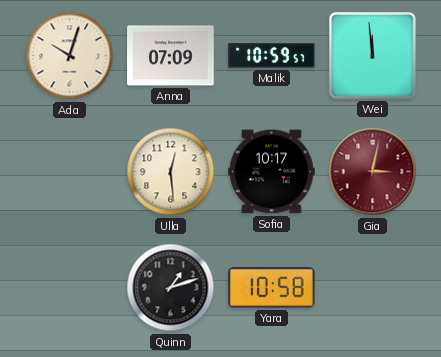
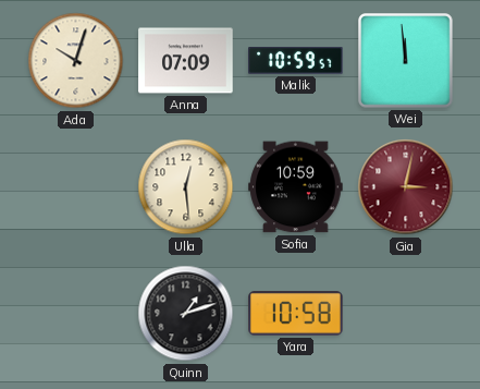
Sofia: 10:17 -> 10:59 (296, 187)
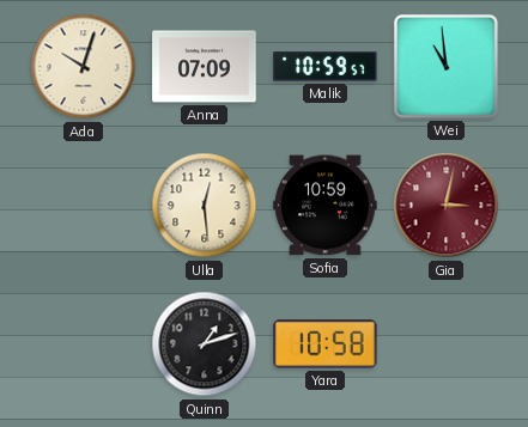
Wei: 11:59 -> 10:59 (447, 67)
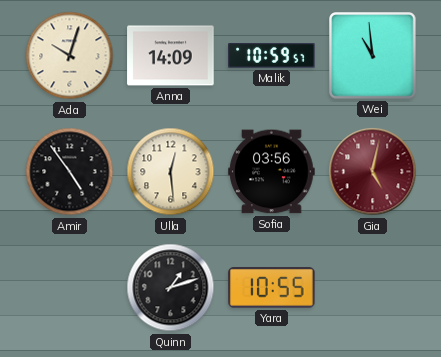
Anna: 07:09 -> 14:09 (171, 56)
Amir: none -> 4:54 (70, 172)
Sofia: 10:59 -> 03:56 (272, 172)
Gia: 3:02 -> 5:02 (373, 172)
Yara: 10:58 -> 10:55 (272, 288)
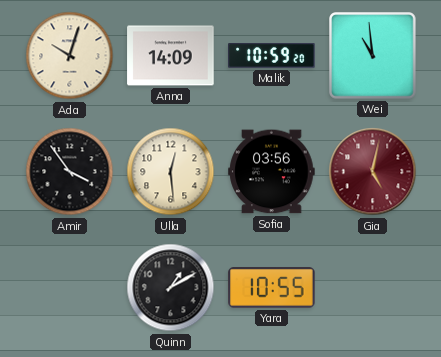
Malik: 10:59:57 -> 10:59:20 (272, 56)
Amir: 4:54 -> 3:54 (70, 172)
Quinn: 1:12 -> 1:10 (171, 288)
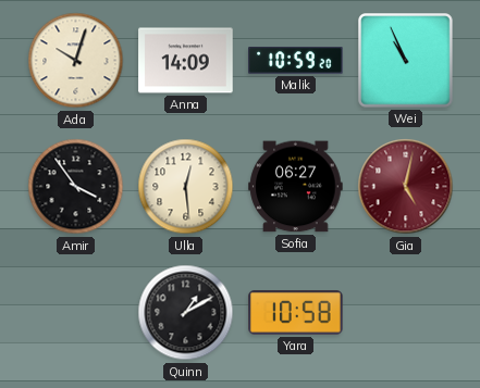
Wei: 10:59 -> 10:56 (406, 61)
Sofia: 03:56 -> 06:27 (296, 187)
Yara: 10:55 -> 10:58 (296, 313)
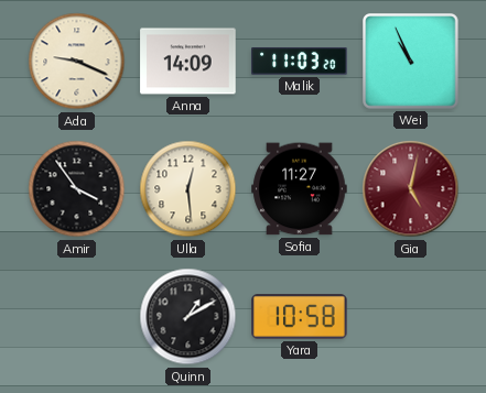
Ada: 10:03 -> 9:19 (77, 62)
Malik: 10:59 -> 11:03 (300, 62)
Sofia: 06:27 -> 11:27 (300, 189)
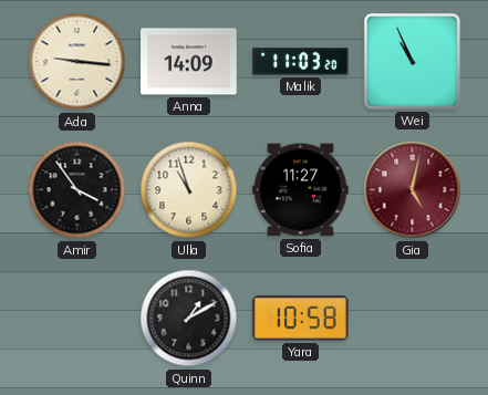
Ada: 9:19 -> 9:16 (77, 62)
Ulla: 12:29 -> 10:57 (189, 190)
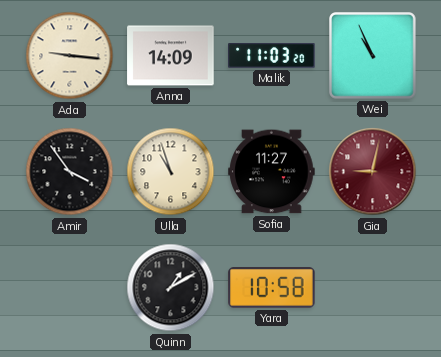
Gia: 5:02 -> 9:02 (373, 172)
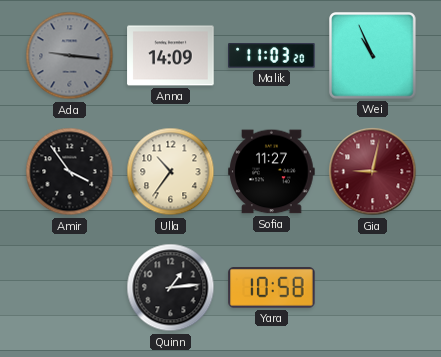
Ada dial: cream -> grey (70, 56)
Ulla: 10:57 -> 10:36 (171, 172)
Quinn: 1:10 -> 1:14 (171, 288)
